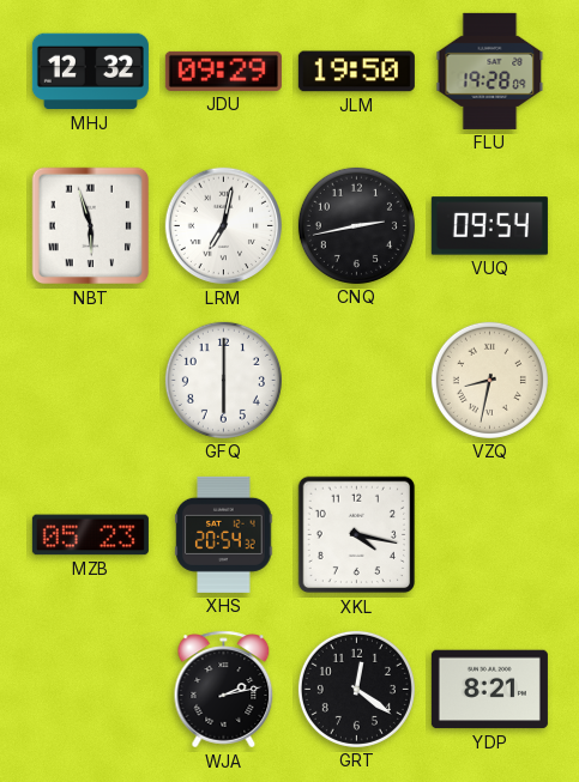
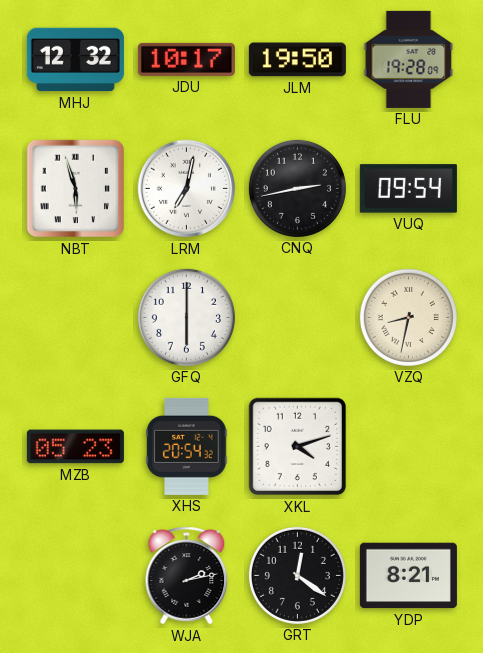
JDU: 09:29 -> 10:17 (186, 59)
XKL: 4:17 -> 4:12 (298, 447)
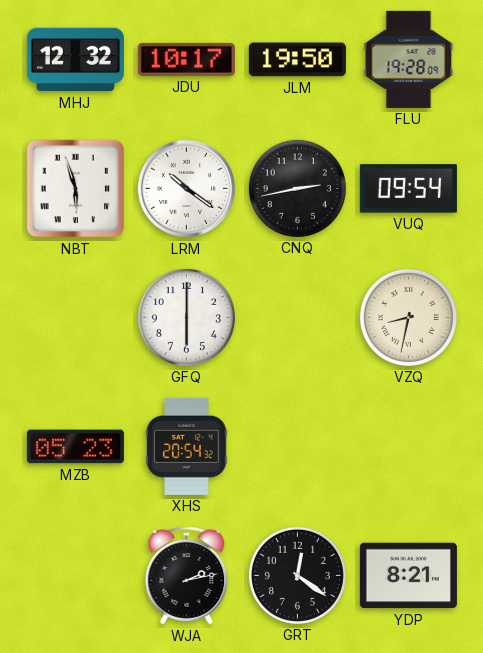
LRM: 7:02 -> 10:21 (187, 189)
XKL: 4:12 -> none (298, 447)
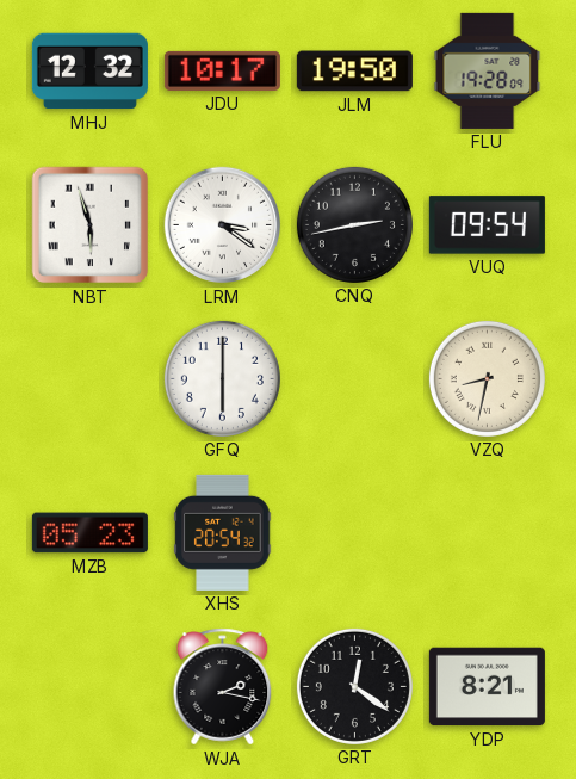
LRM: 10:21 -> 3:21 (223, 225)
WJA: 2:13 -> 2:17 (223, 687)
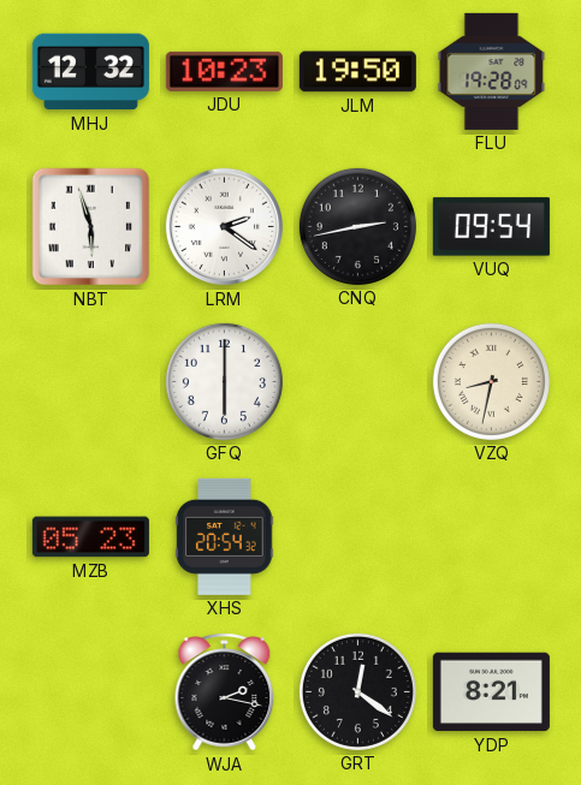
JDU: 10:17 -> 10:23 (224, 71)
LRM: 3:21 -> 2:21 (225, 227)
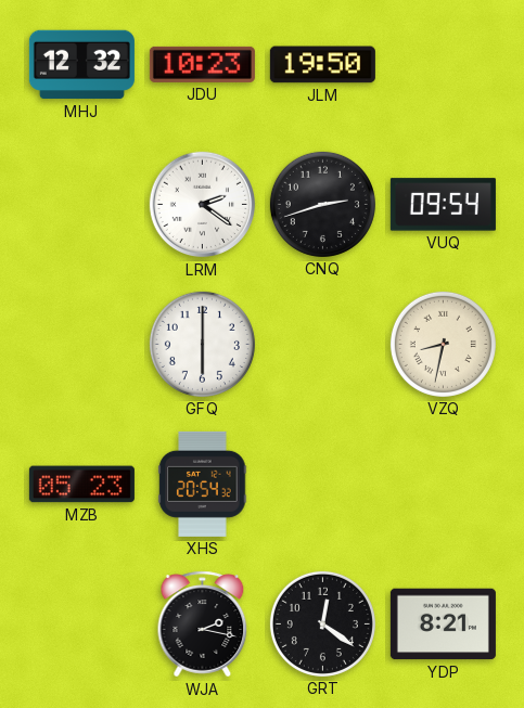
FLU: 19:28 -> none (492, 71)
NBT: 5:57 -> none (91, 227)
CNQ: 2:43 -> 2:42 (322, 204)
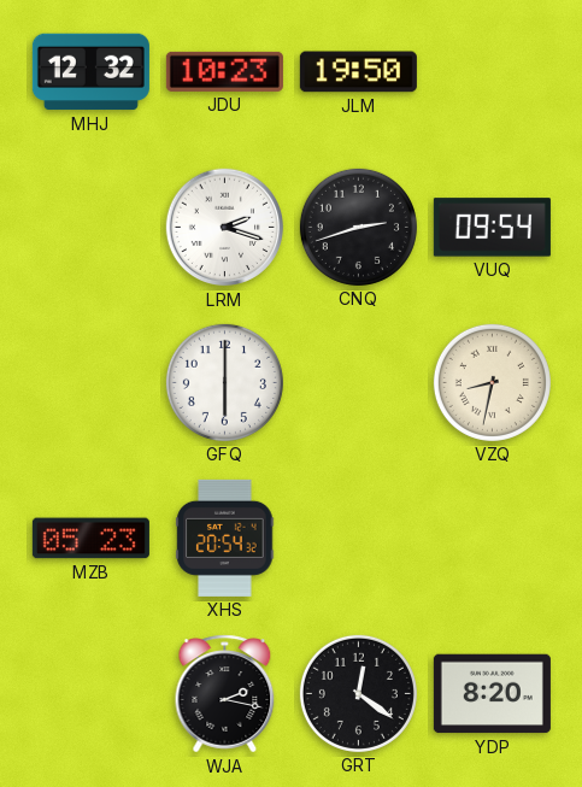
LRM: 2:21 -> 2:18 (225, 228)
YDP: 8:21 -> 8:20 (492, 694)
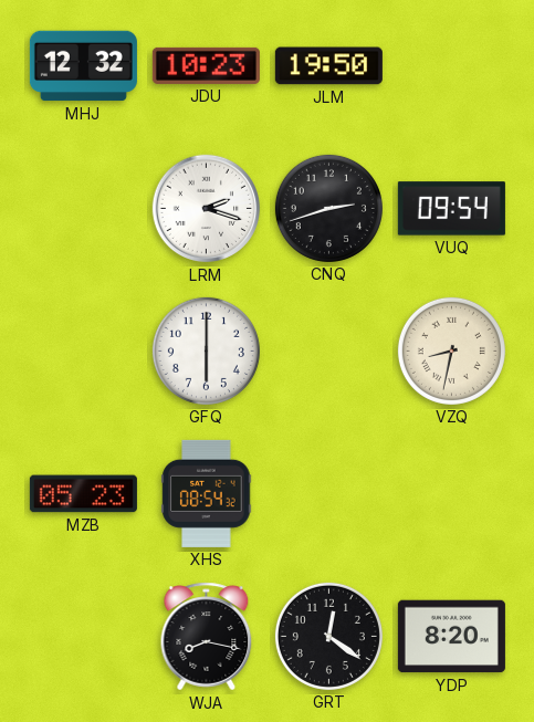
XHS: 20:54 -> 08:54 (207, 493)
WJA: 2:17 -> 8:17 (207, 637)
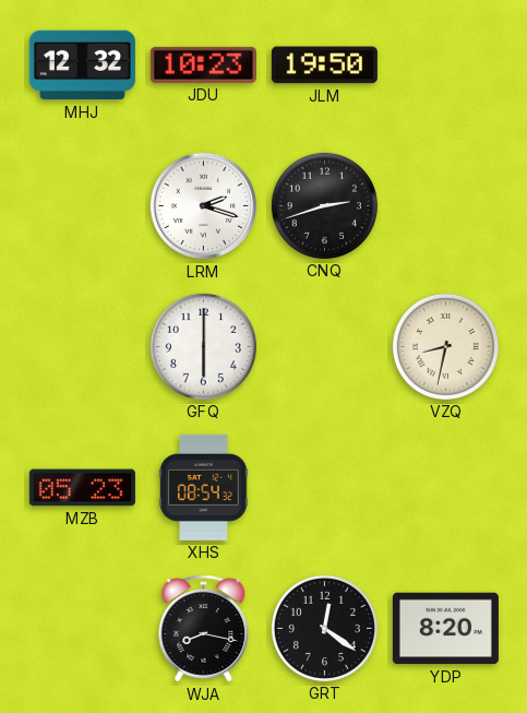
VUQ: 09:54 -> none (451, 209)
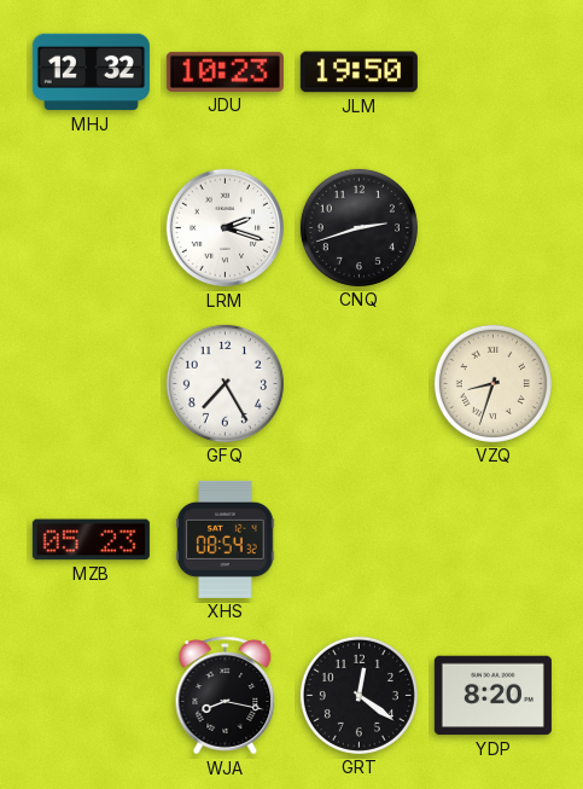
GFQ: 6:00 -> 7:25 (225, 383)
VZQ: 8:32 -> 8:33 (492, 383)
